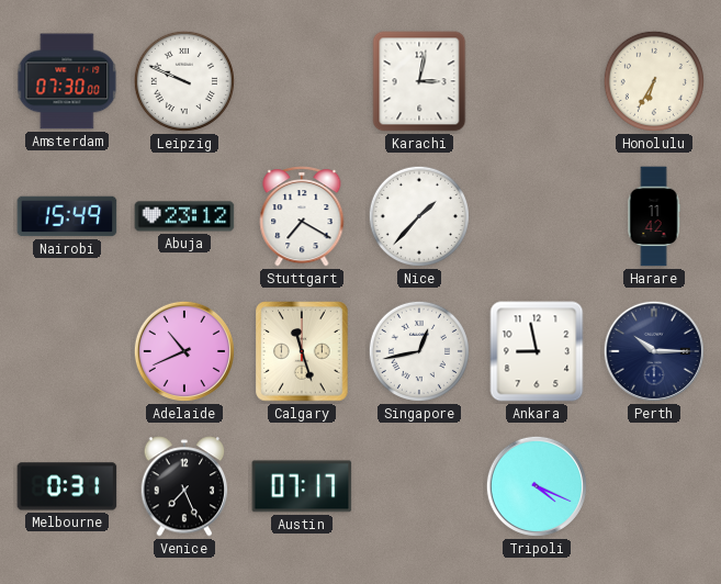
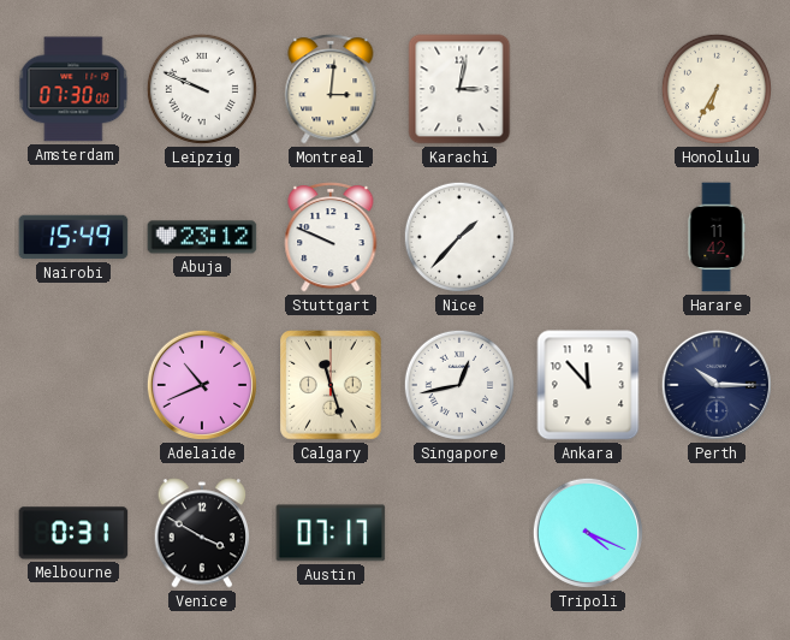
Montreal: none -> 3:01 (331, 89)
Stuttgart: 7:20 -> 9:49 (331, 237)
Ankara: 8:58 -> 11:53 (588, 385)
Venice: 7:26 -> 3:50 (202, 533)
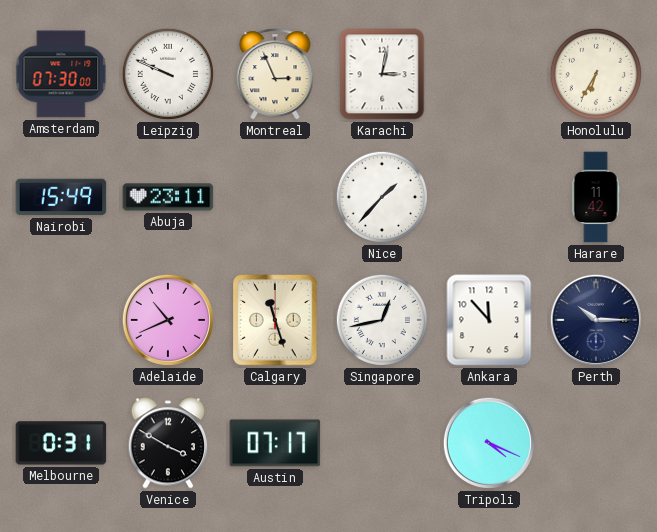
Montreal: 3:01 -> 2:56 (275, 74)
Abuja: 23:12 -> 23:11 (168, 197)
Stuttgart: 9:49 -> none (331, 237)
